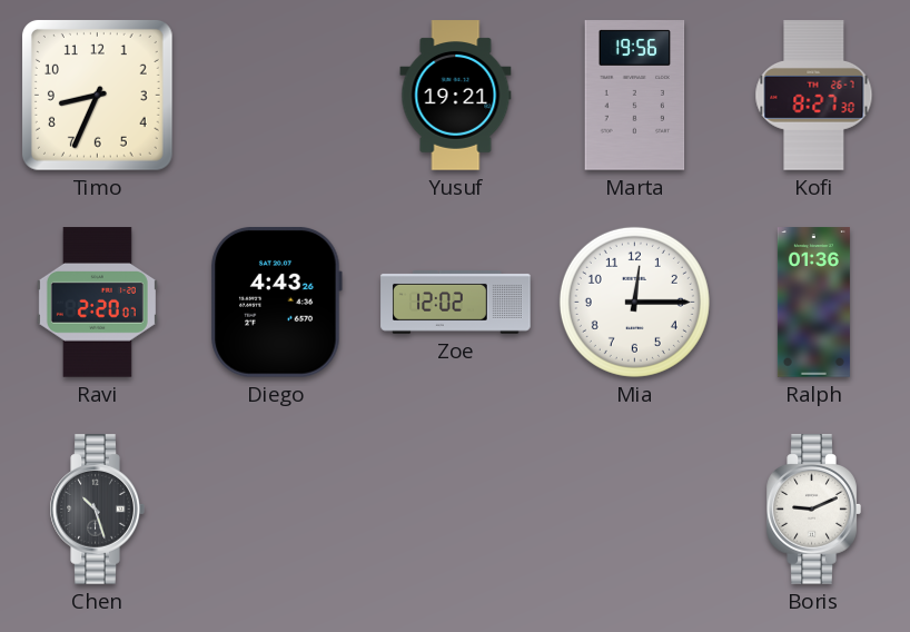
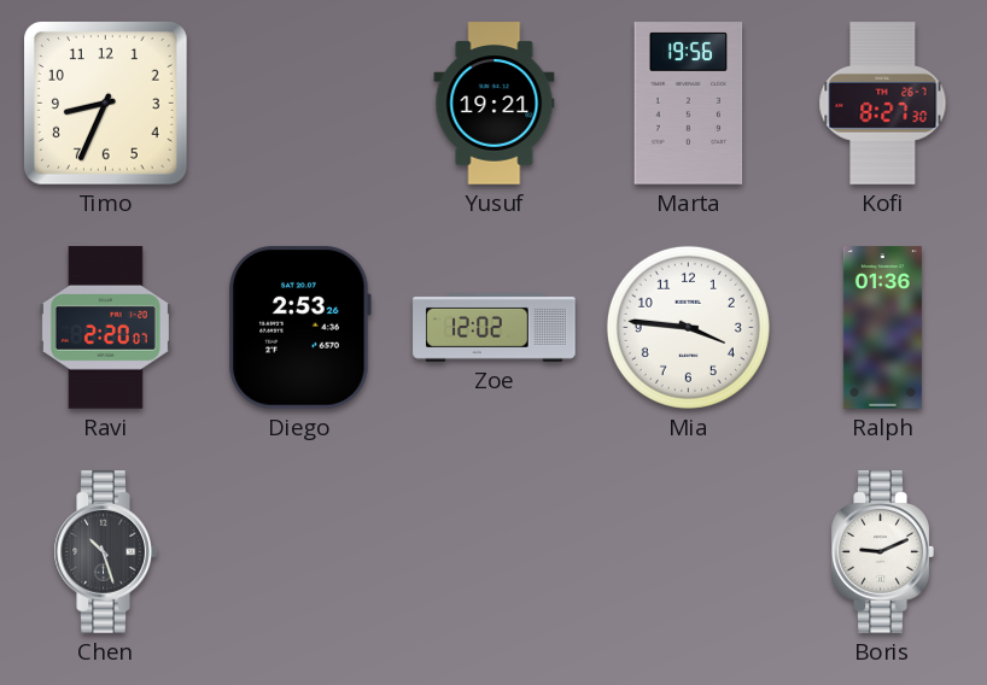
Diego: 4:43 -> 2:53 (299, 327)
Mia: 12:15 -> 3:46 (688, 327)
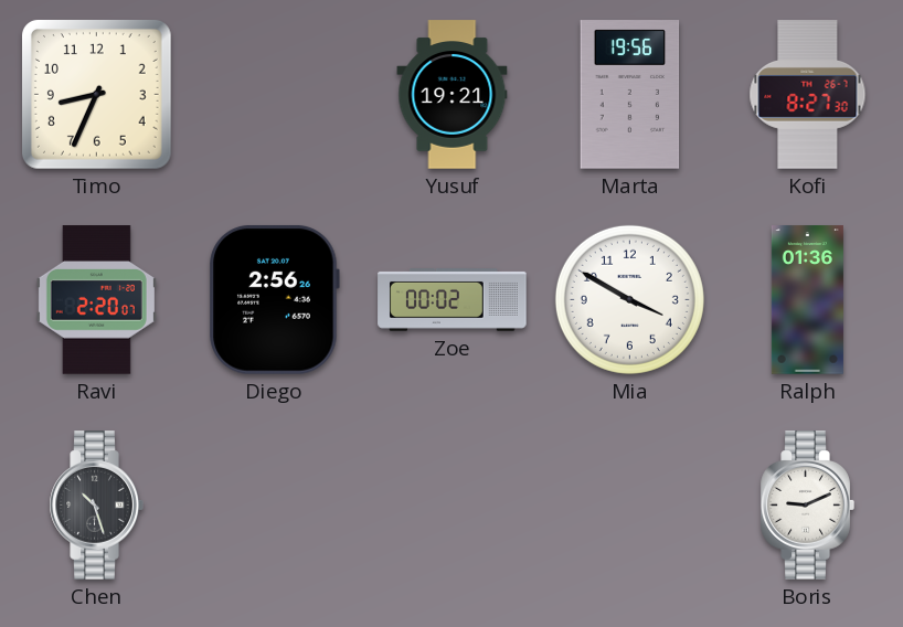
Diego: 2:53 -> 2:56 (274, 299)
Zoe: 12:02 -> 00:02 (453, 300)
Mia: 3:46 -> 3:50 (629, 299)
